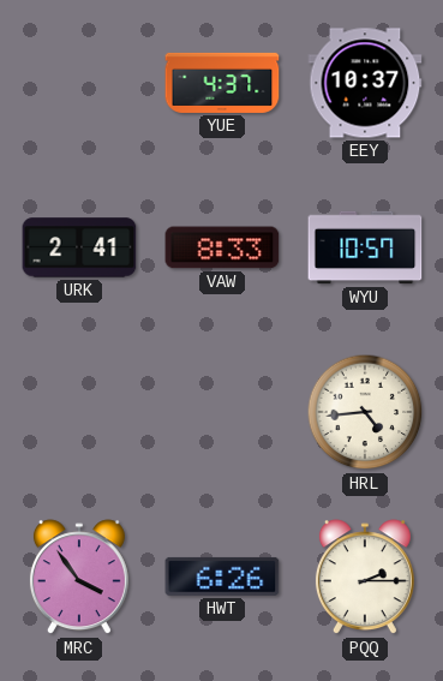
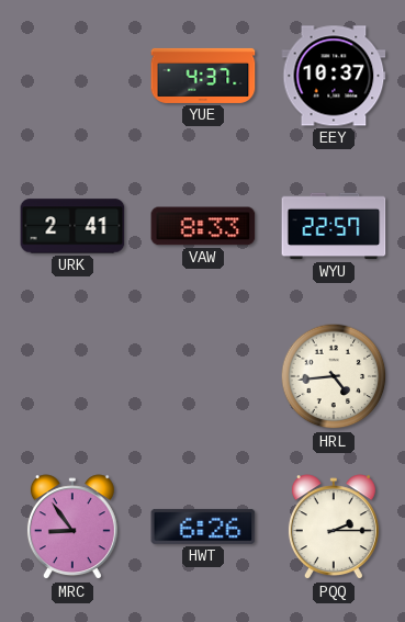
WYU: 10:57 -> 22:57 (334, 226)
MRC: 3:54 -> 8:54 (72, 528)
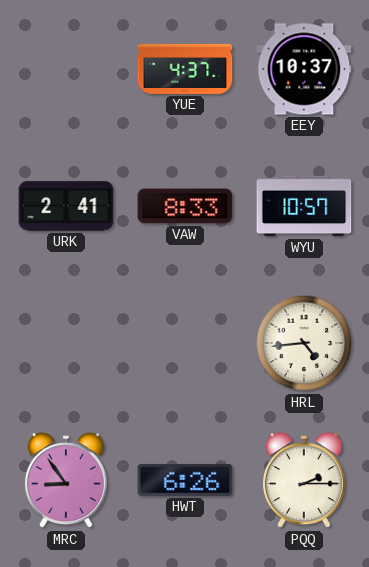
WYU: 22:57 -> 10:57 (304, 206)
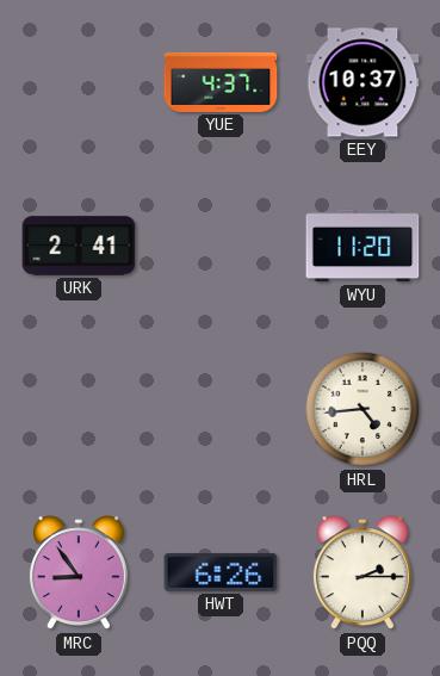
VAW: 8:33 -> none (185, 206)
WYU: 10:57 -> 11:20 (362, 246)
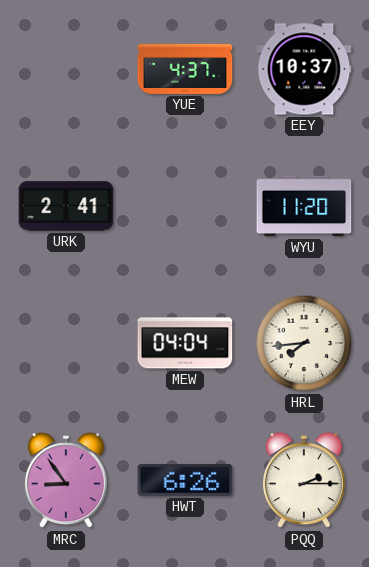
MEW: none -> 04:04 (185, 343)
HRL: 4:44 -> 7:44 (304, 343)
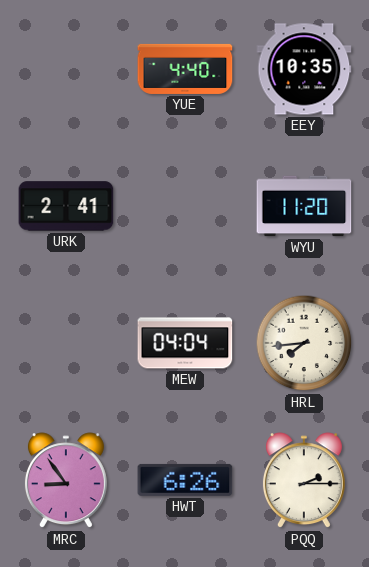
YUE: 4:37 -> 4:40 (185, 69)
EEY: 10:37 -> 10:35 (304, 69)
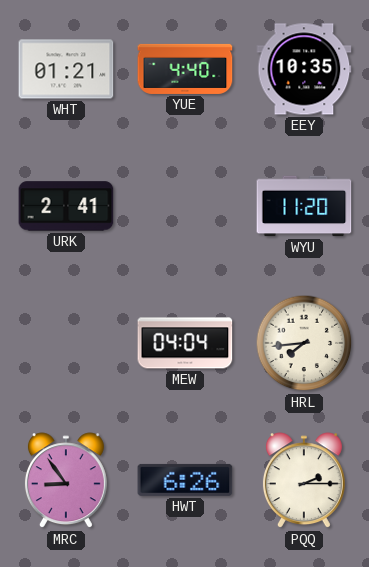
WHT: none -> 01:21 (66, 69)
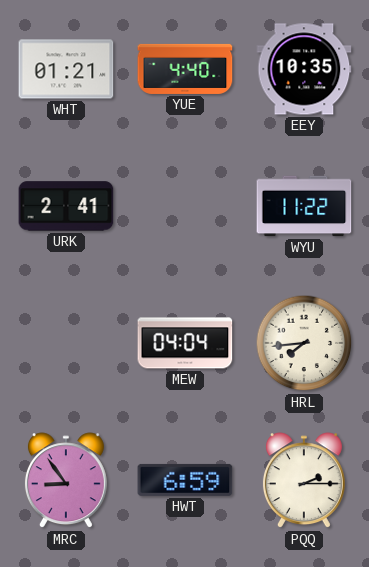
WYU: 11:20 -> 11:22 (304, 206)
HWT: 6:26 -> 6:59 (185, 480)
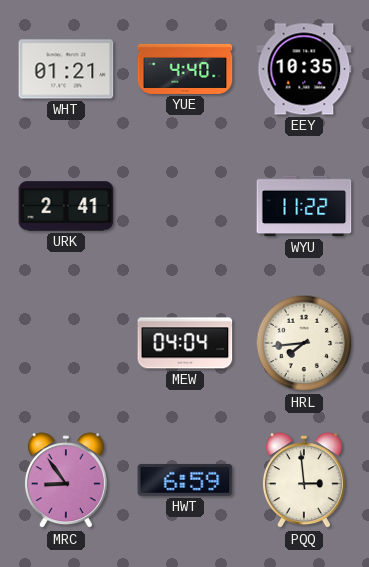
PQQ: 2:15 -> 2:59 (304, 481)
